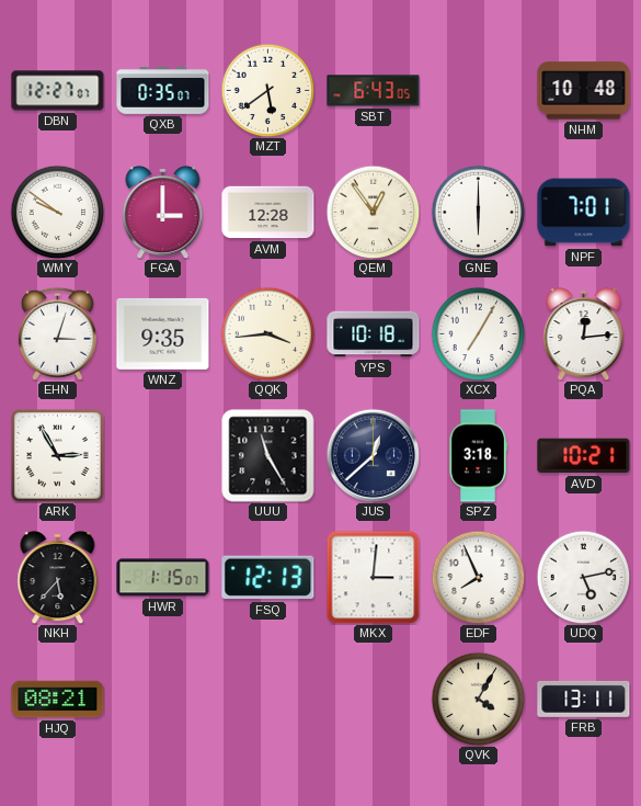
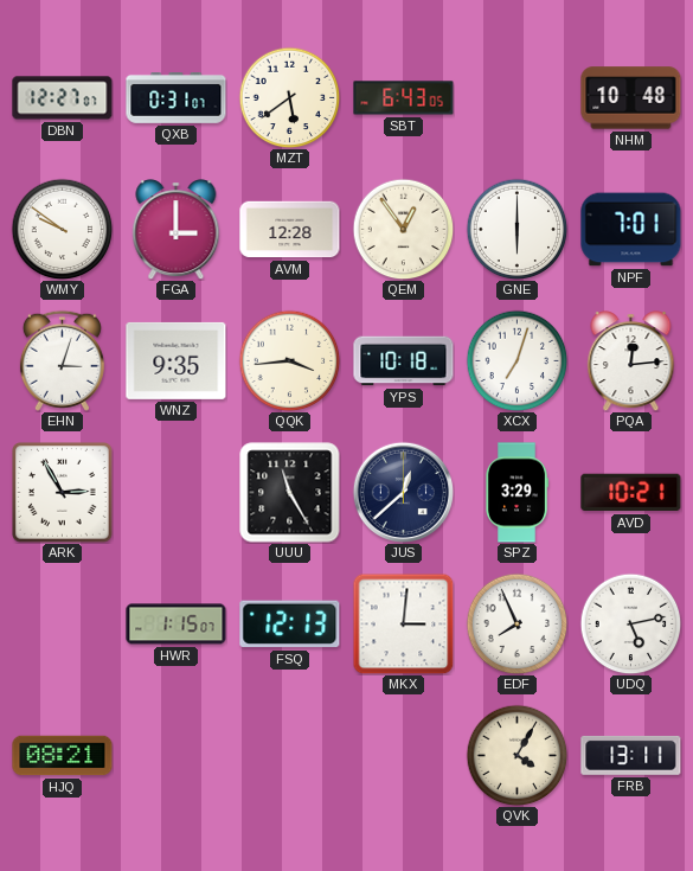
QXB: 0:35 -> 0:31 (177, 98)
XCX: 7:05 -> 7:03 (516, 360)
SPZ: 3:18 -> 3:29 (516, 493)
NKH: 5:37 -> none (58, 578)
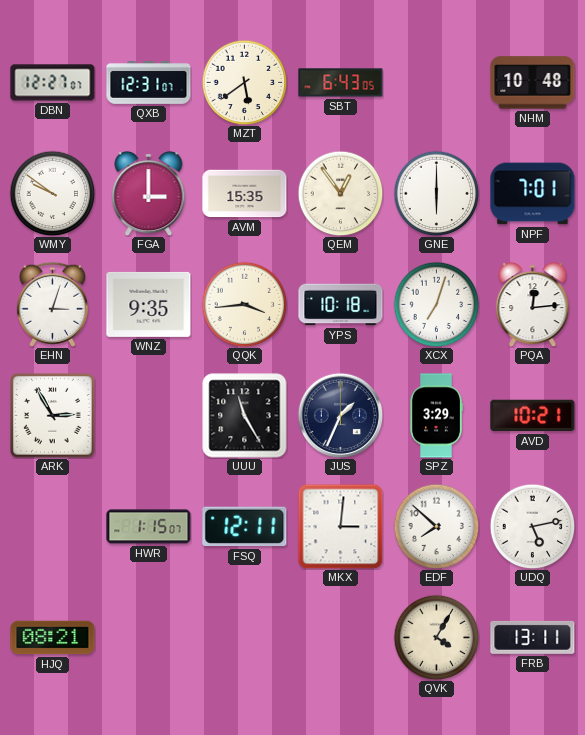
QXB: 0:31 -> 12:31 (149, 83)
AVM: 12:28 -> 15:35 (245, 194)
JUS: 12:38 -> 1:34 (340, 415)
FSQ: 12:13 -> 12:11 (245, 527)
EDF: 7:56 -> 7:52 (436, 526)
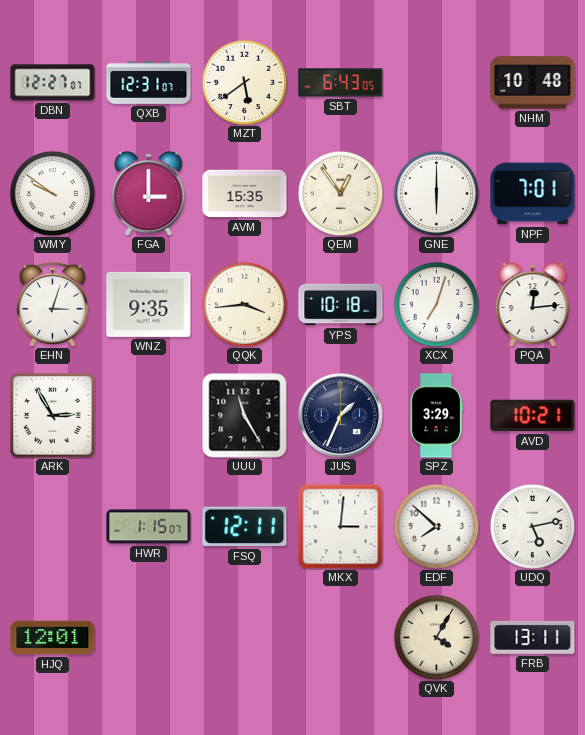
HJQ: 08:21 -> 12:01 (53, 638)
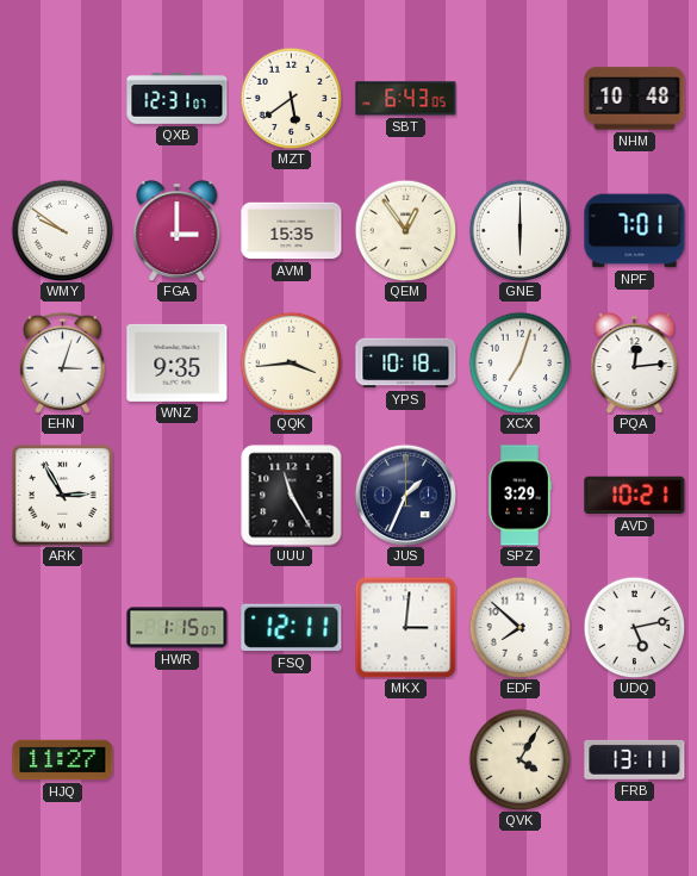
DBN: 12:27 -> none (53, 83)
HJQ: 12:01 -> 11:27 (63, 760)
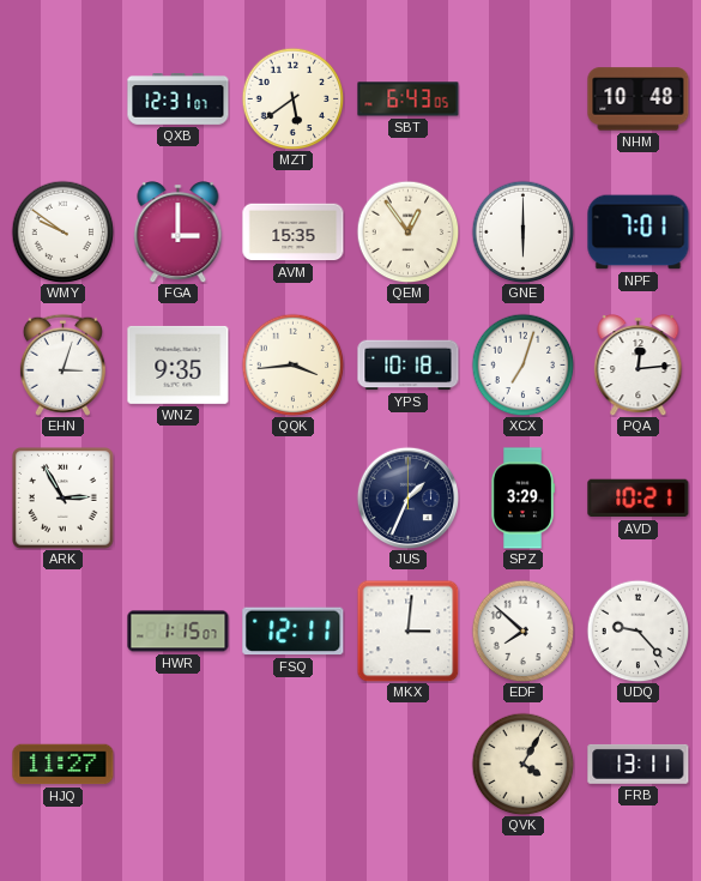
UUU: 11:25 -> none (292, 496)
UDQ: 5:13 -> 9:23 (637, 630)
